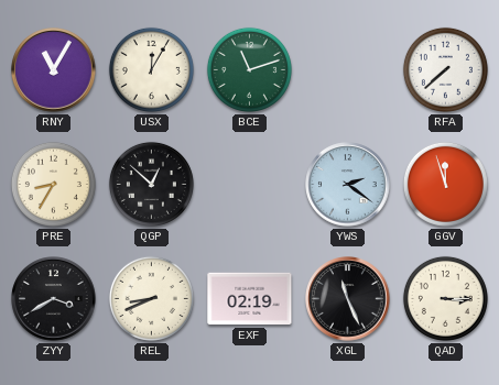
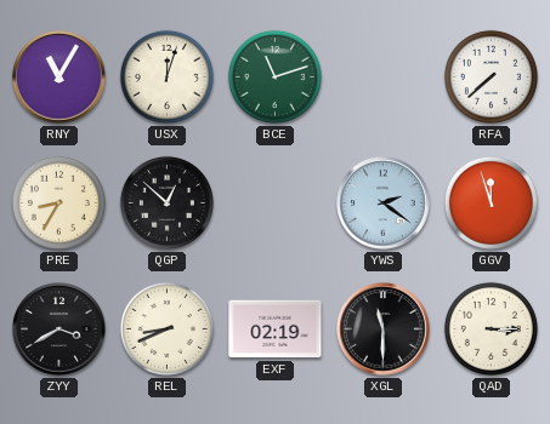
USX: 12:05 -> 12:03 (166, 76)
XGL: 11:26 -> 11:30 (384, 330)
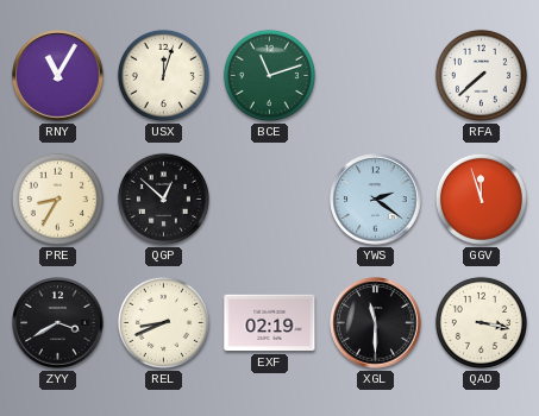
QAD: 3:15 -> 3:17 (481, 322)
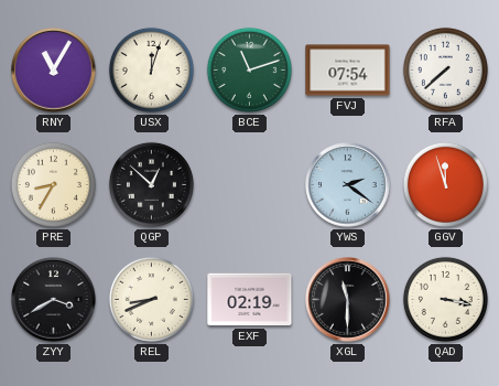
FVJ: none -> 07:54 (348, 71)
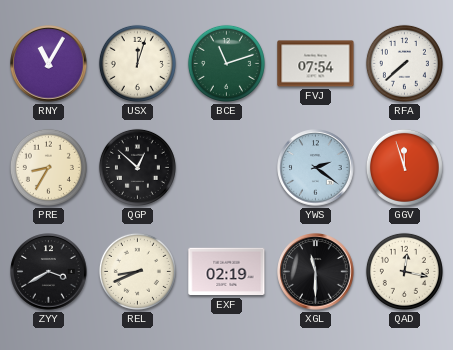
QAD: 3:17 -> 12:17 (404, 271)
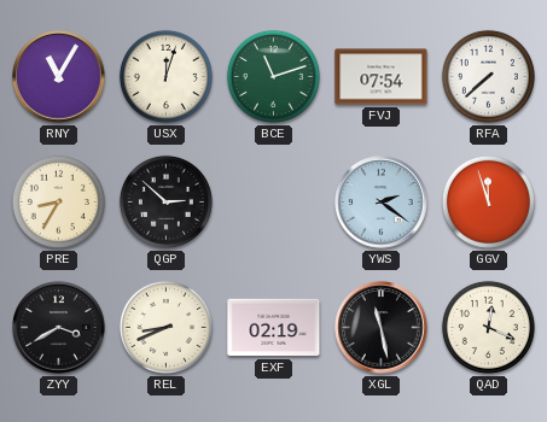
QGP: 12:52 -> 2:52 (165, 201)
XGL: 11:30 -> 11:28 (382, 328)
QAD: 12:17 -> 12:19 (488, 327)
